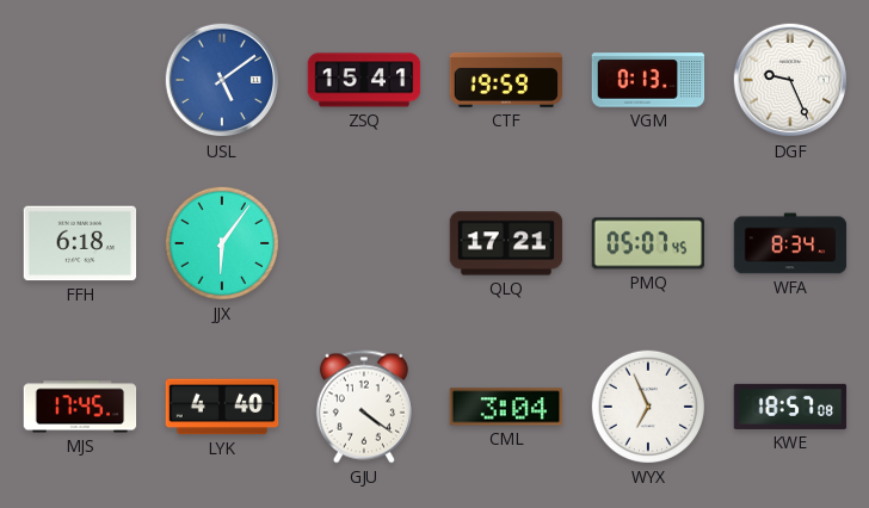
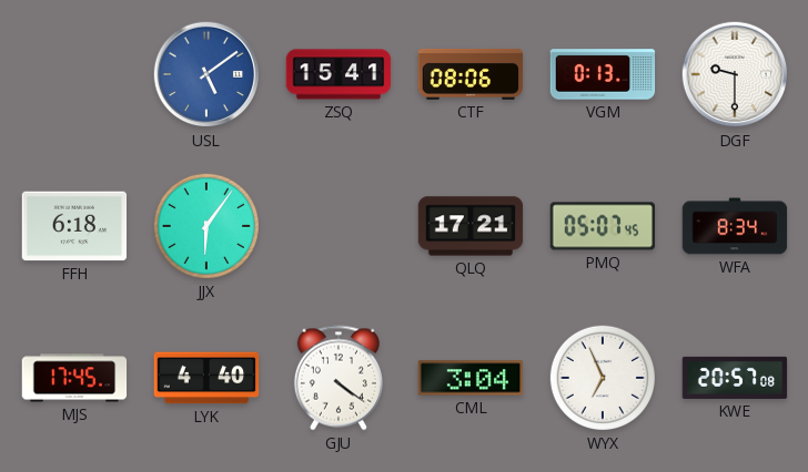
CTF: 19:59 -> 08:06 (471, 74)
DGF: 9:26 -> 9:30 (735, 74)
KWE: 18:57 -> 20:57 (735, 378)
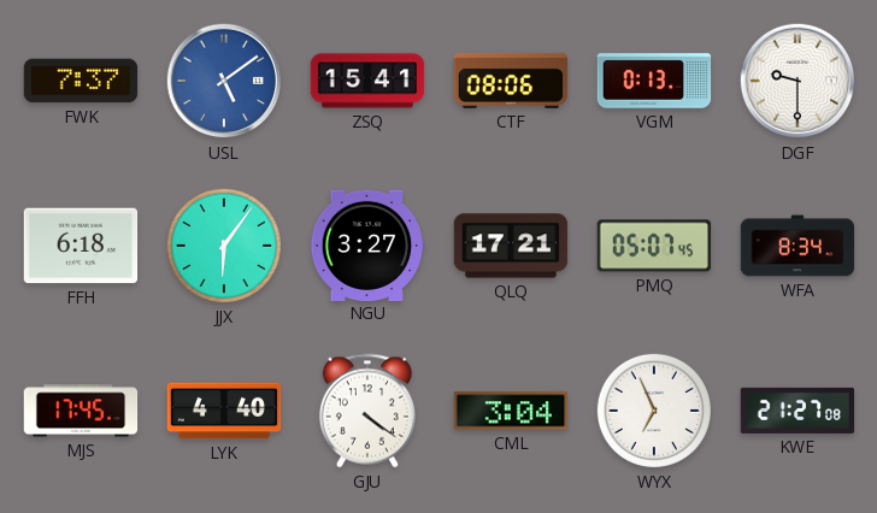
FWK: none -> 7:37 (81, 81)
NGU: none -> 3:27 (367, 244)
KWE: 20:57 -> 21:27 (797, 411)
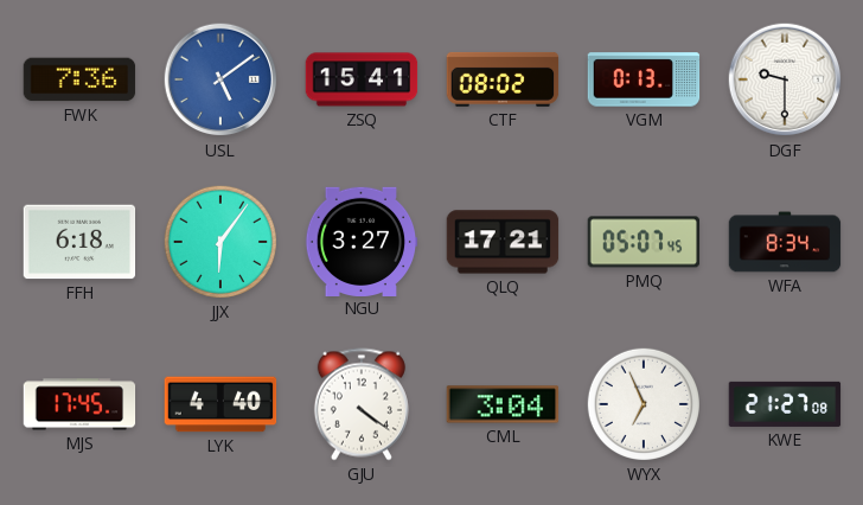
FWK: 7:37 -> 7:36 (79, 79)
CTF: 08:06 -> 08:02 (503, 79)
